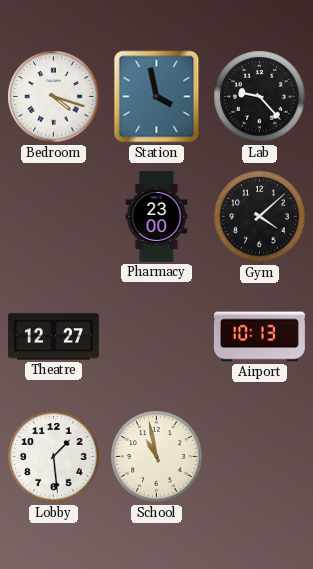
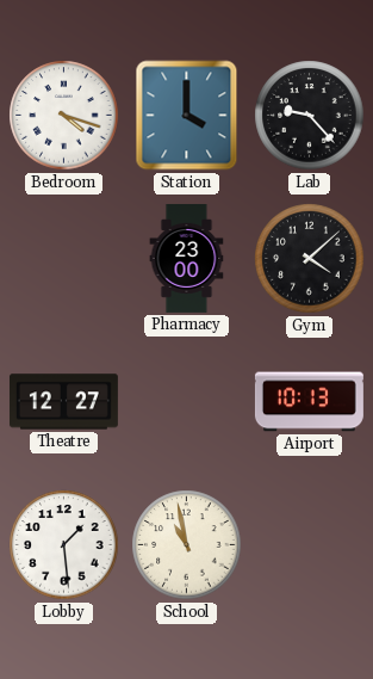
Station: 3:58 -> 4:00 (187, 116)
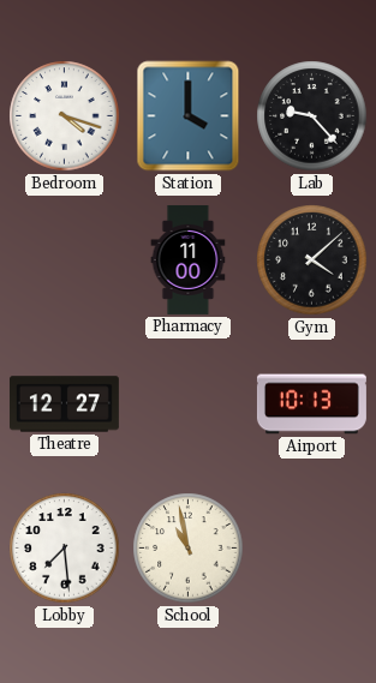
Pharmacy: 23:00 -> 11:00 (189, 259)
Lobby: 1:29 -> 7:29 (65, 549)
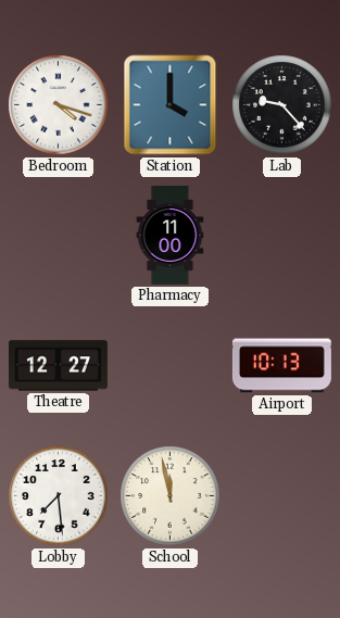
Gym: 4:08 -> none (312, 260)
School: 10:58 -> 11:58 (171, 496)
